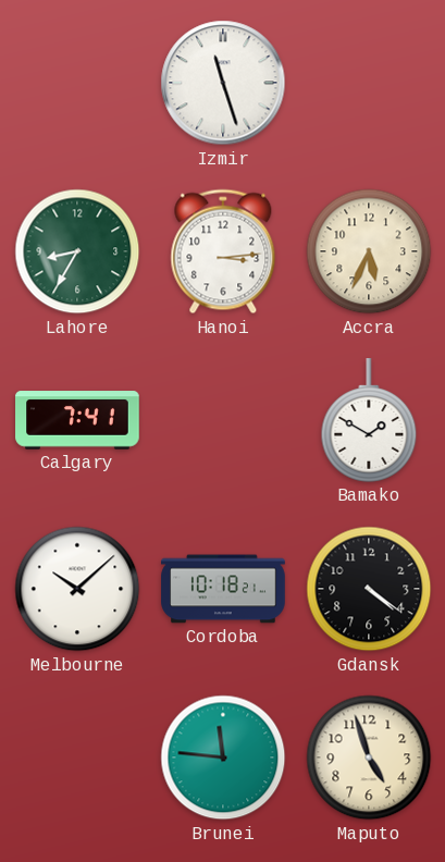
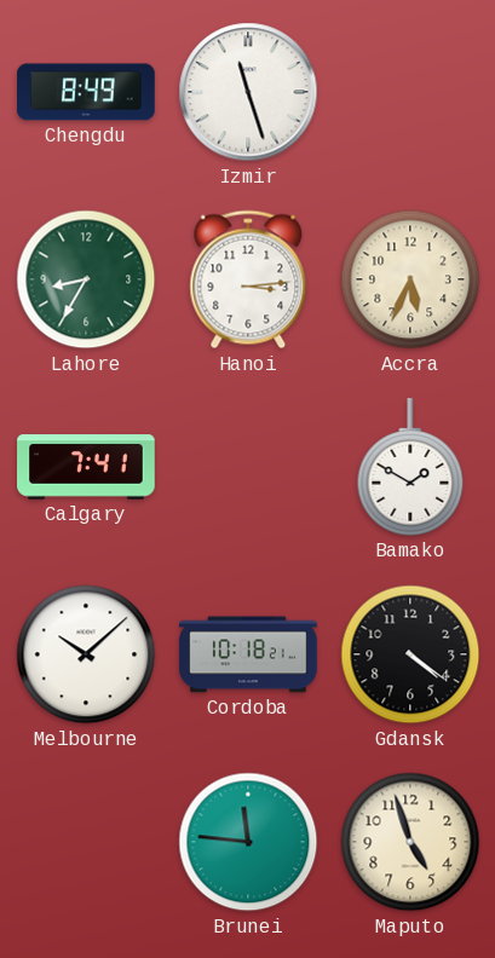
Chengdu: none -> 8:49 (86, 92)
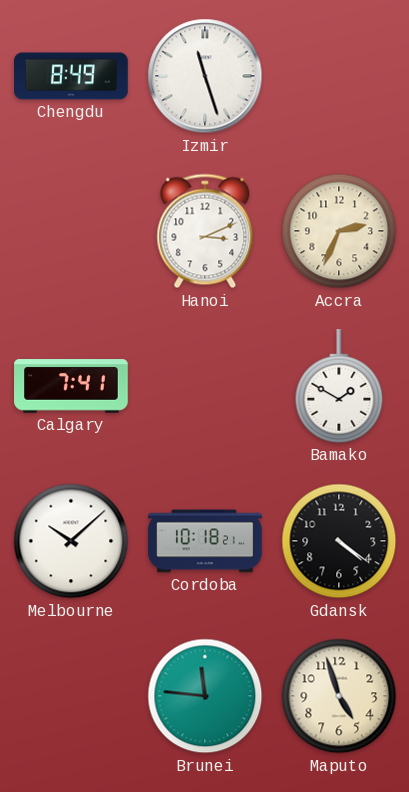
Lahore: 8:35 -> none (86, 279)
Hanoi: 3:14 -> 3:11 (205, 231)
Accra: 5:34 -> 2:34 (339, 231)
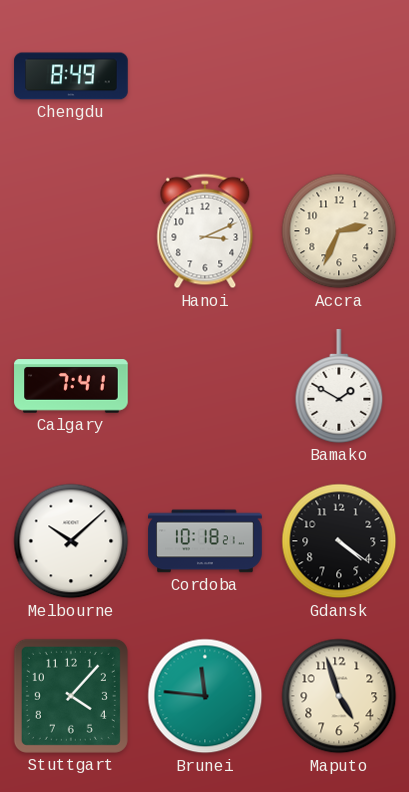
Izmir: 11:27 -> none (205, 76)
Stuttgart: none -> 4:07 (71, 696)
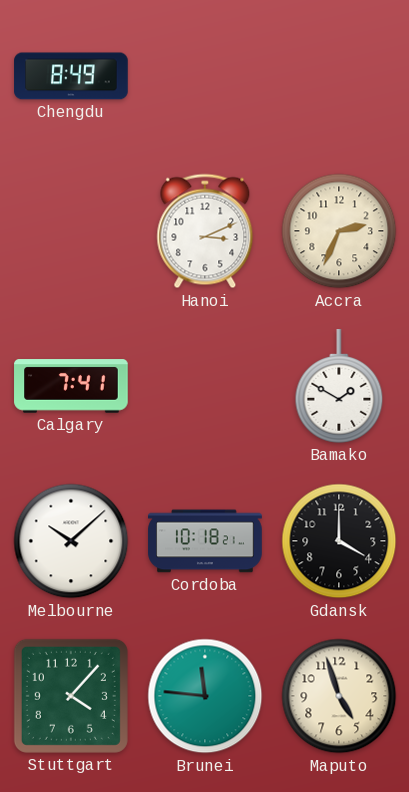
Gdansk: 4:21 -> 4:00 (339, 541)
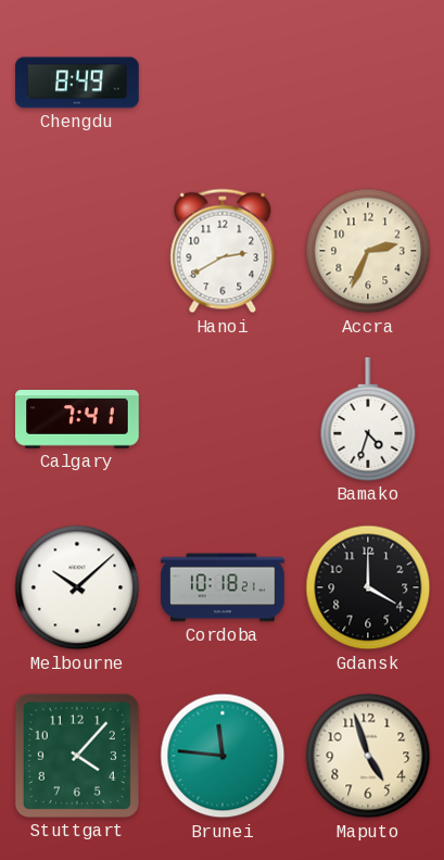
Hanoi: 3:11 -> 2:40 (223, 251)
Bamako: 1:50 -> 4:33 (368, 419)
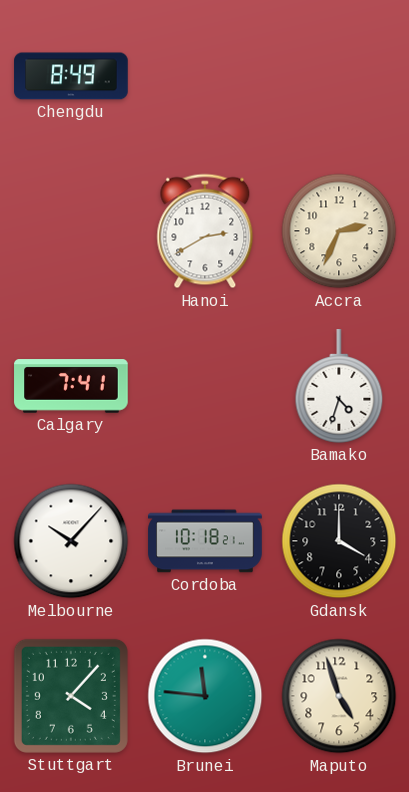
Melbourne: 10:08 -> 10:07 (71, 541)
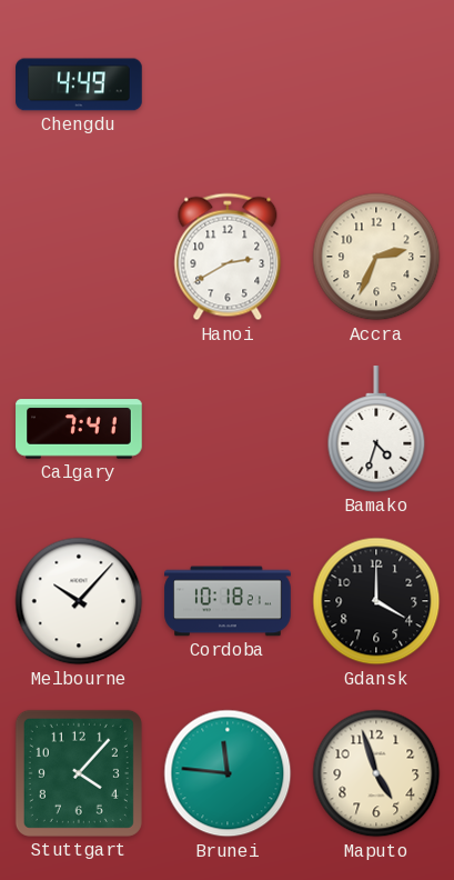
Chengdu: 8:49 -> 4:49 (79, 84)
